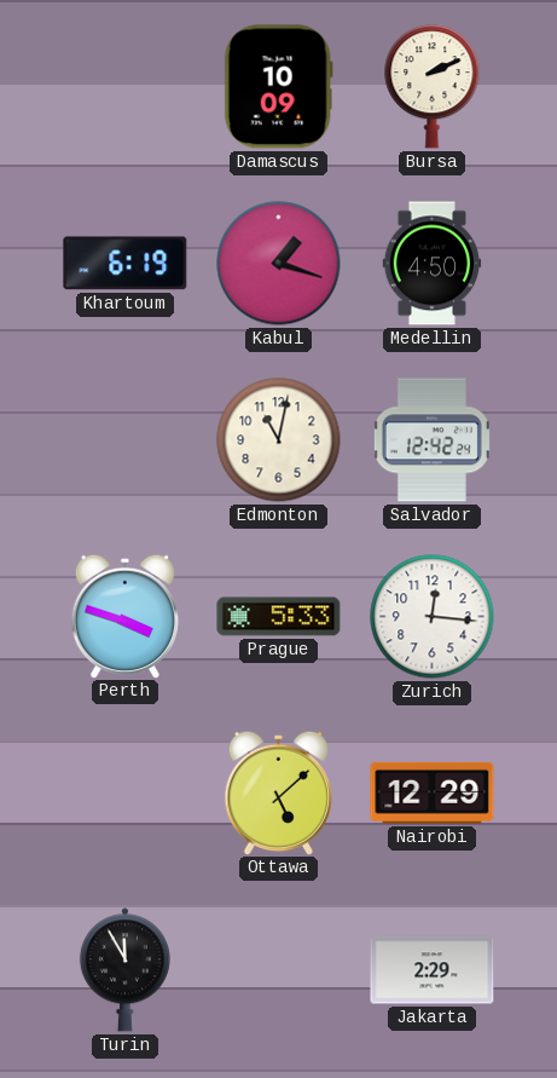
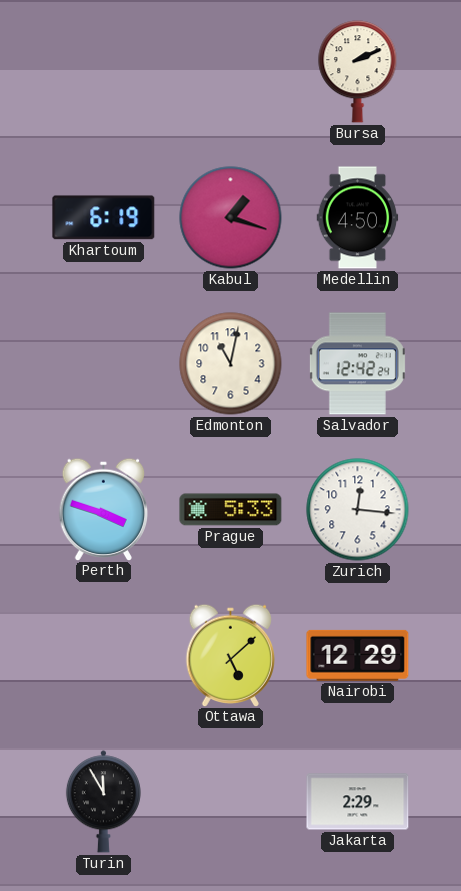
Damascus: 10:09 -> none (278, 87)
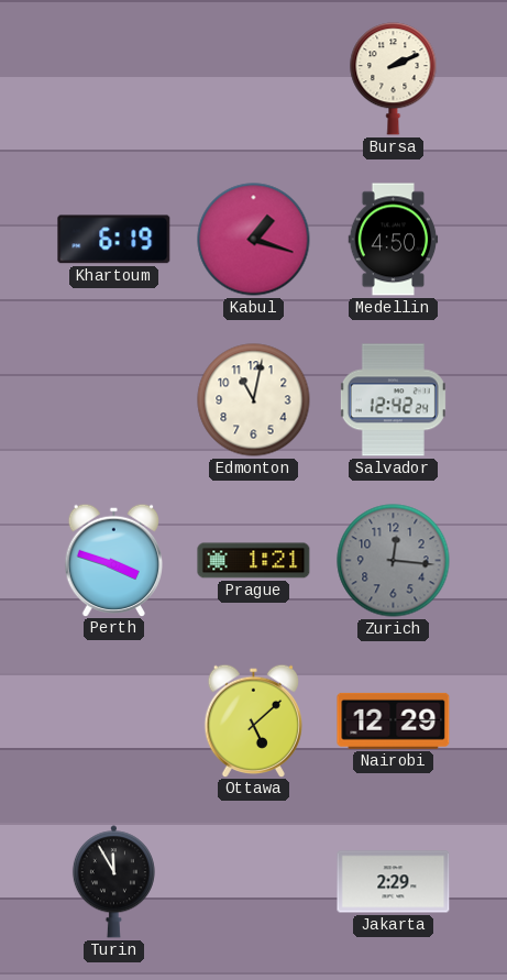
Prague: 5:33 -> 1:21 (254, 561)
Zurich dial: white -> grey (394, 561)
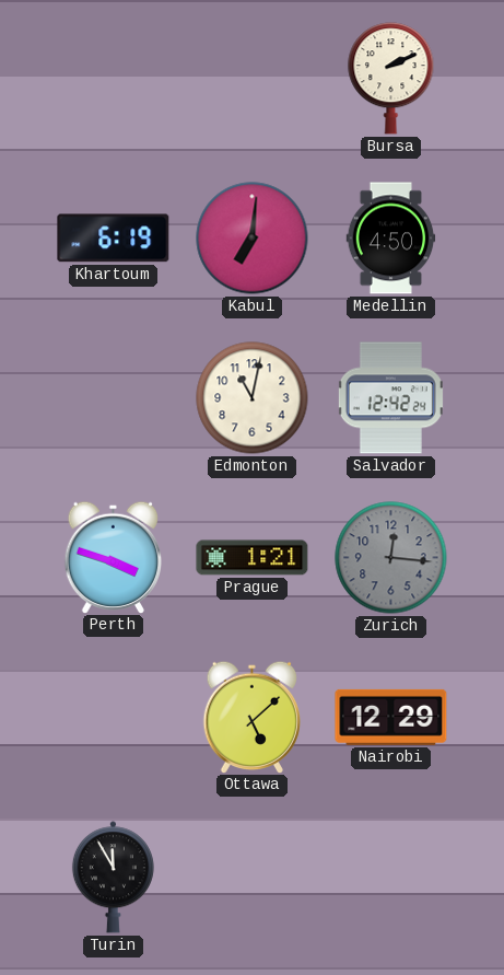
Kabul: 1:18 -> 7:01 (253, 239)
Jakarta: 2:29 -> none (394, 882)
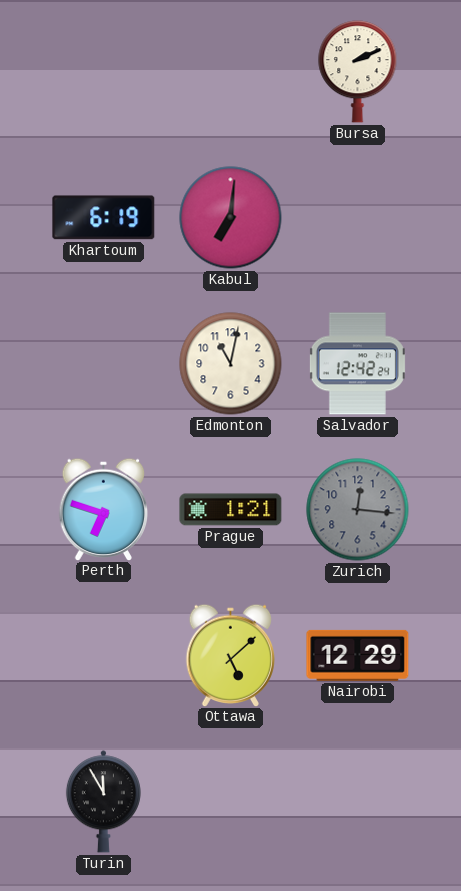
Medellin: 4:50 -> none (391, 239)
Perth: 3:48 -> 6:48 (104, 509)
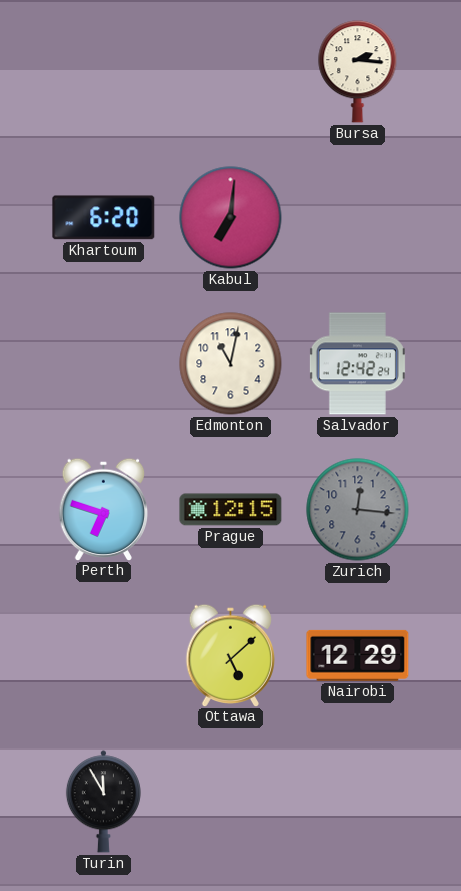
Bursa: 2:11 -> 2:16 (358, 72)
Khartoum: 6:19 -> 6:20 (104, 218)
Prague: 1:21 -> 12:15 (231, 510)
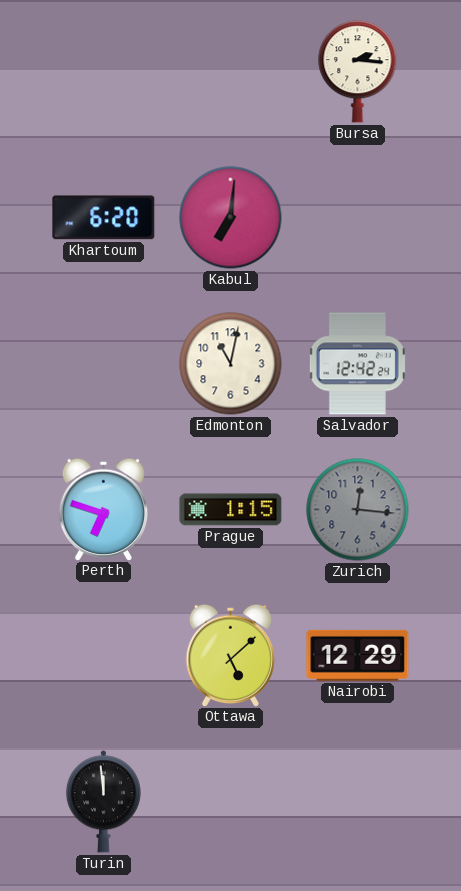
Prague: 12:15 -> 1:15 (231, 510)
Turin: 11:55 -> 11:59 (103, 802)
